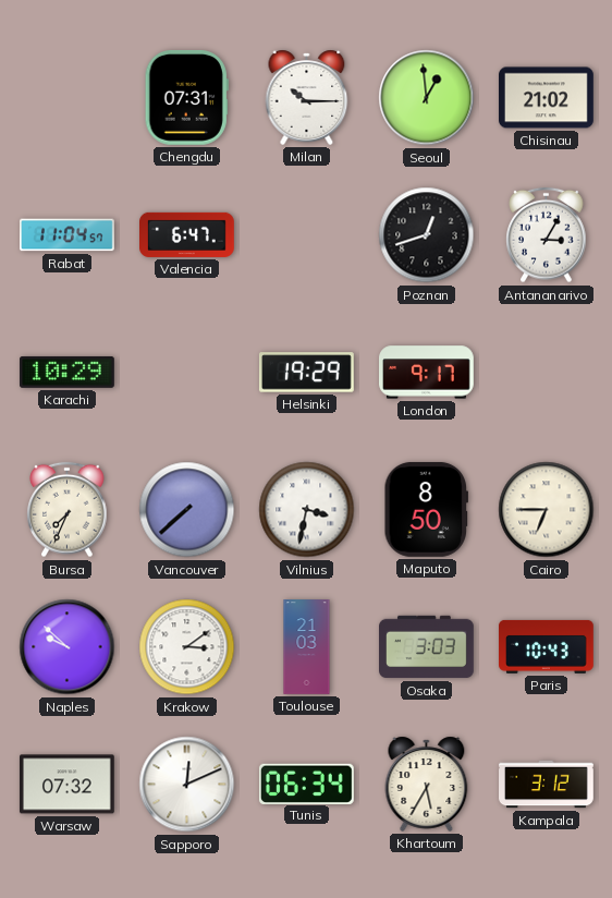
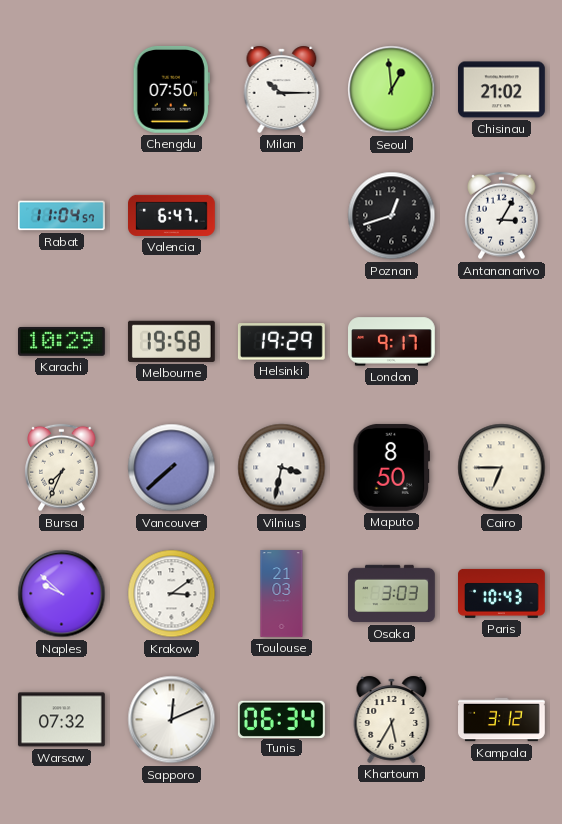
Chengdu: 07:31 -> 07:50 (171, 89)
Melbourne: none -> 19:58 (171, 341)
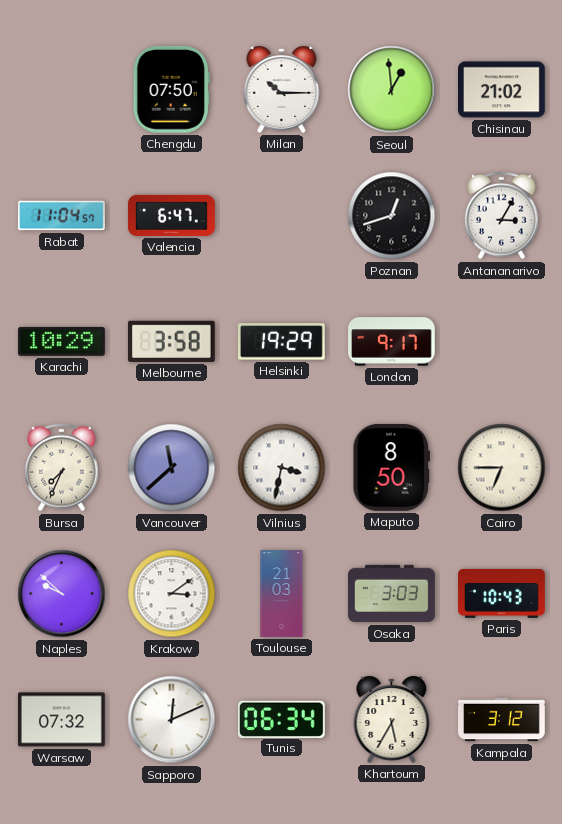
Melbourne: 19:58 -> 3:58 (171, 341)
Vancouver: 7:38 -> 11:38 (172, 468)
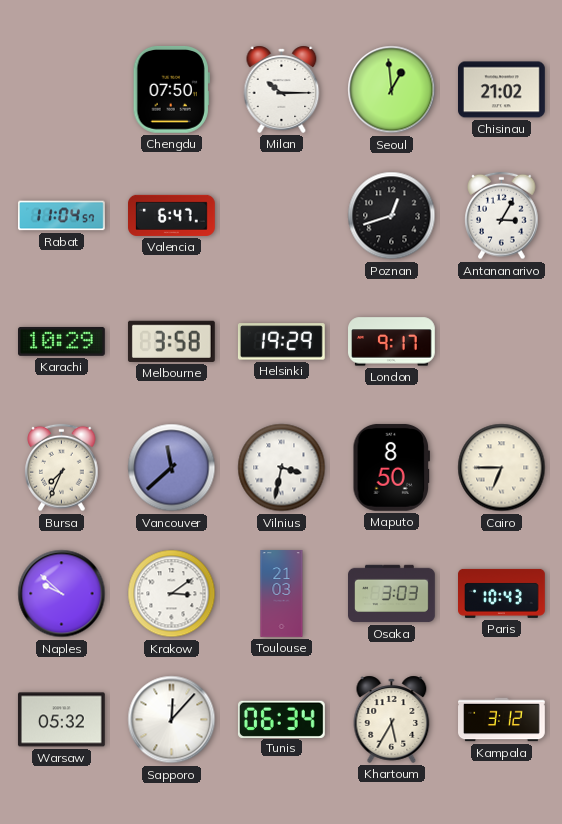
Warsaw: 07:32 -> 05:32 (61, 720)
Sapporo: 12:11 -> 12:07 (172, 720)
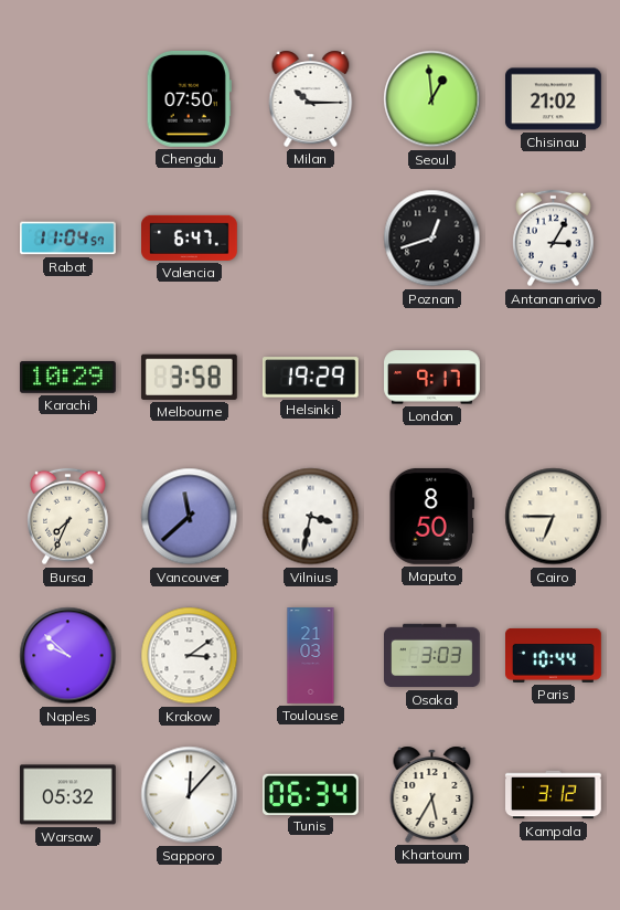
Paris: 10:43 -> 10:44 (554, 655)
